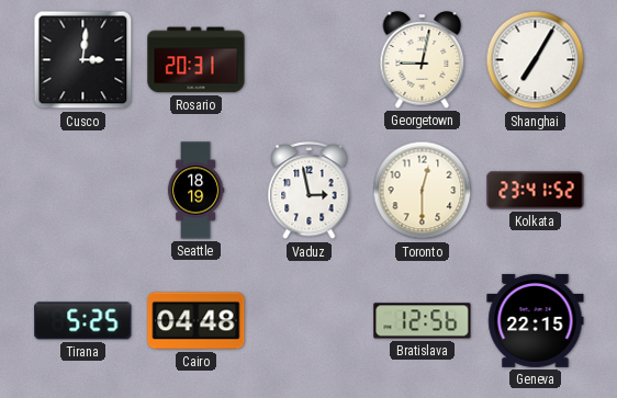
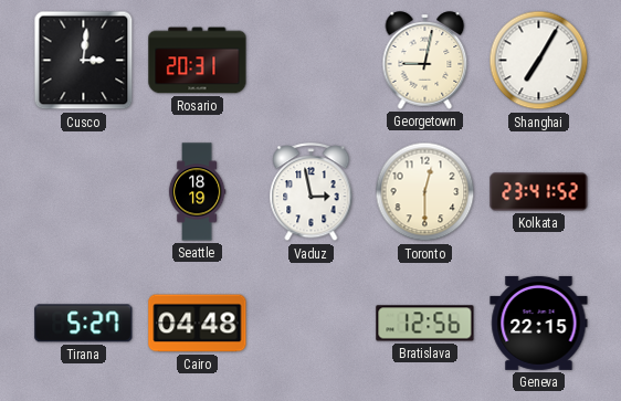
Tirana: 5:25 -> 5:27 (84, 324)
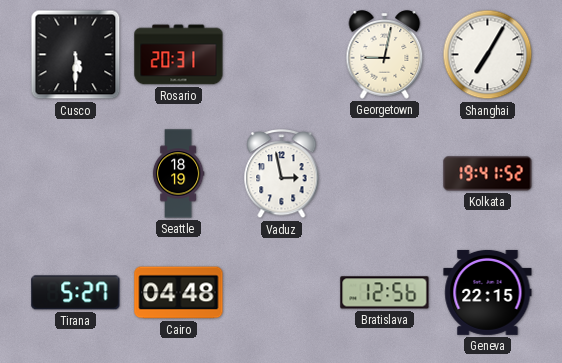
Cusco: 3:01 -> 5:30 (76, 55)
Toronto: 12:30 -> none (425, 192)
Kolkata: 23:41 -> 19:41 (488, 174)
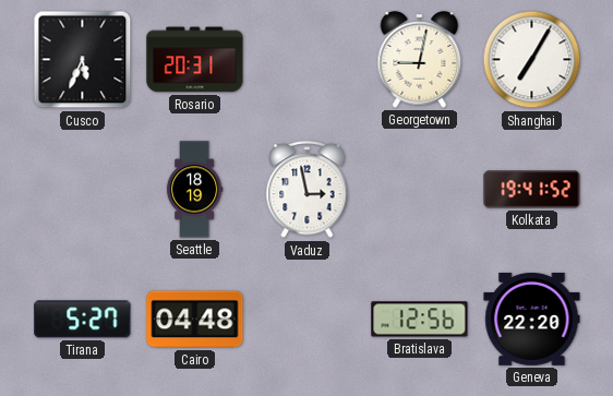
Cusco: 5:30 -> 5:34 (83, 60)
Geneva: 22:15 -> 22:20 (532, 319)
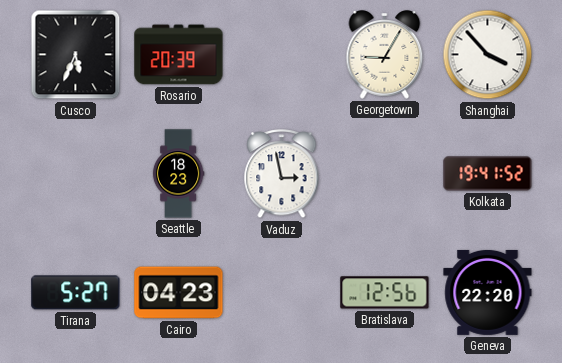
Rosario: 20:31 -> 20:39 (179, 55)
Georgetown: 9:02 -> 9:05 (385, 55)
Shanghai: 7:05 -> 3:53 (488, 55)
Seattle: 18:19 -> 18:23 (178, 174)
Cairo: 04:48 -> 04:23 (179, 293)
